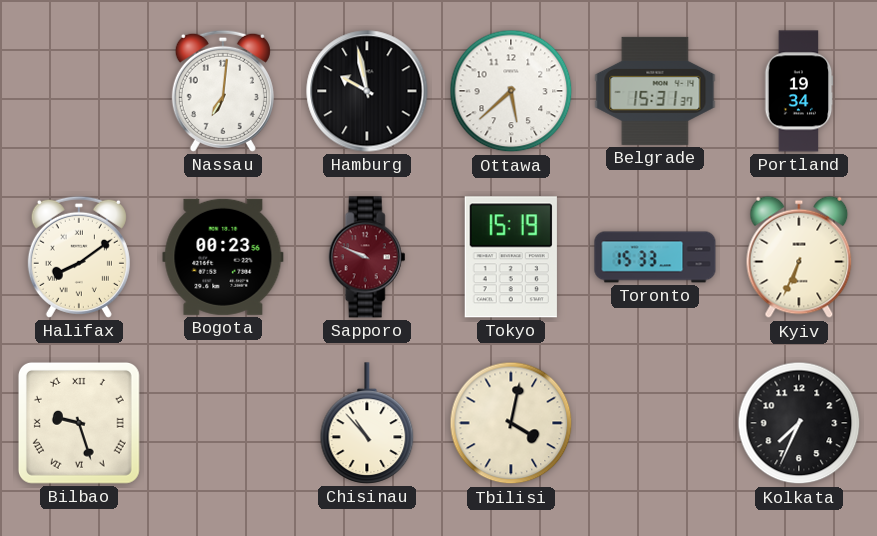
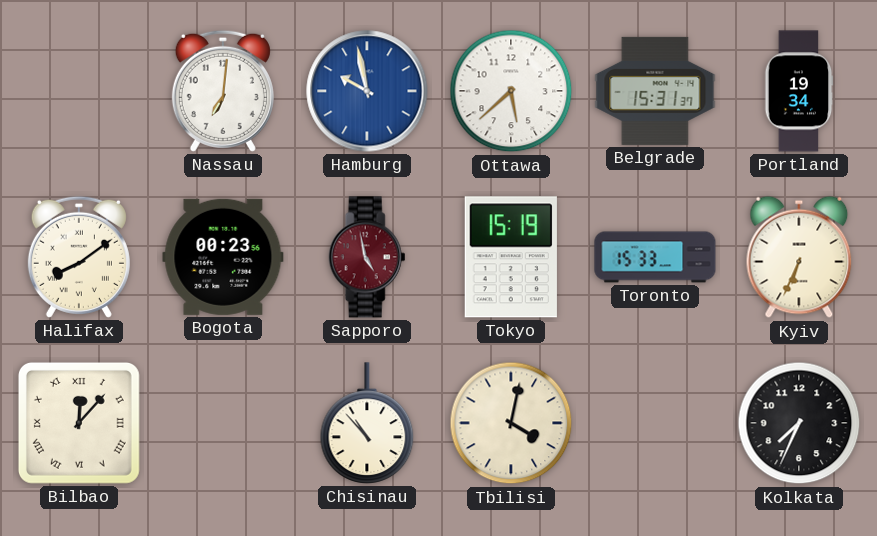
Hamburg dial: black -> blue (367, 91)
Sapporo: 9:49 -> 4:58 (367, 257)
Bilbao: 9:27 -> 12:07 (79, 423)
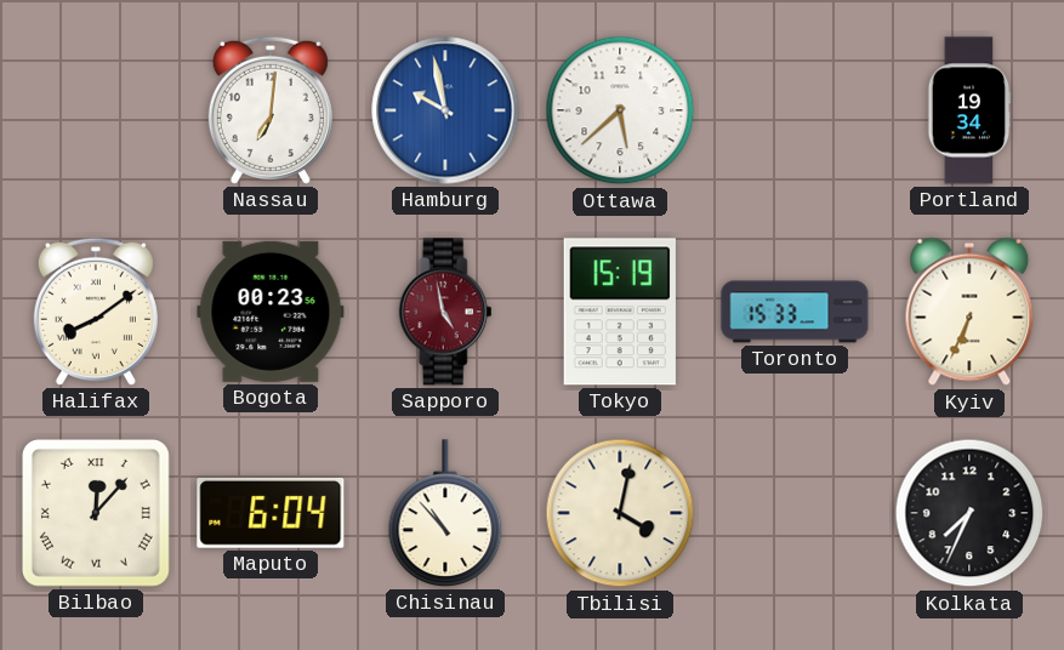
Belgrade: 15:31 -> none (655, 91)
Maputo: none -> 6:04 (271, 513)
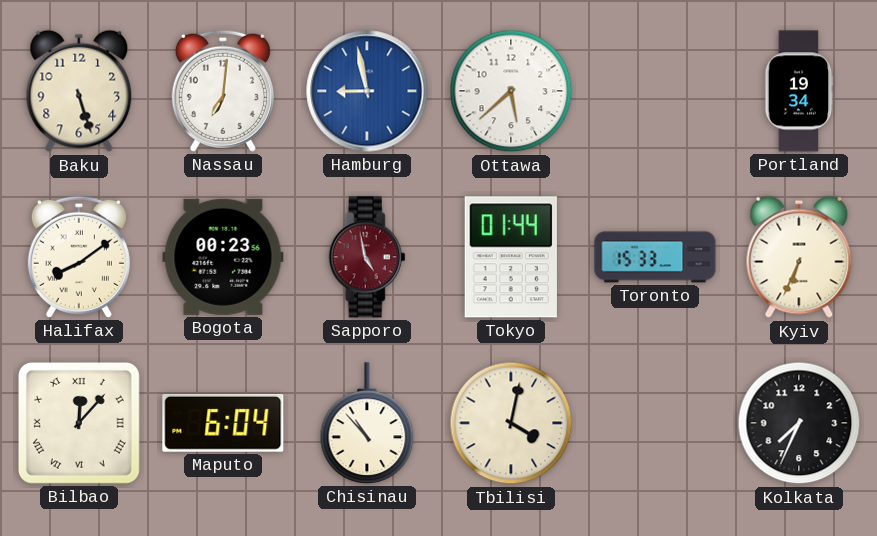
Baku: none -> 5:27 (79, 91)
Hamburg: 9:58 -> 8:58 (367, 91)
Tokyo: 15:19 -> 01:44 (511, 257)
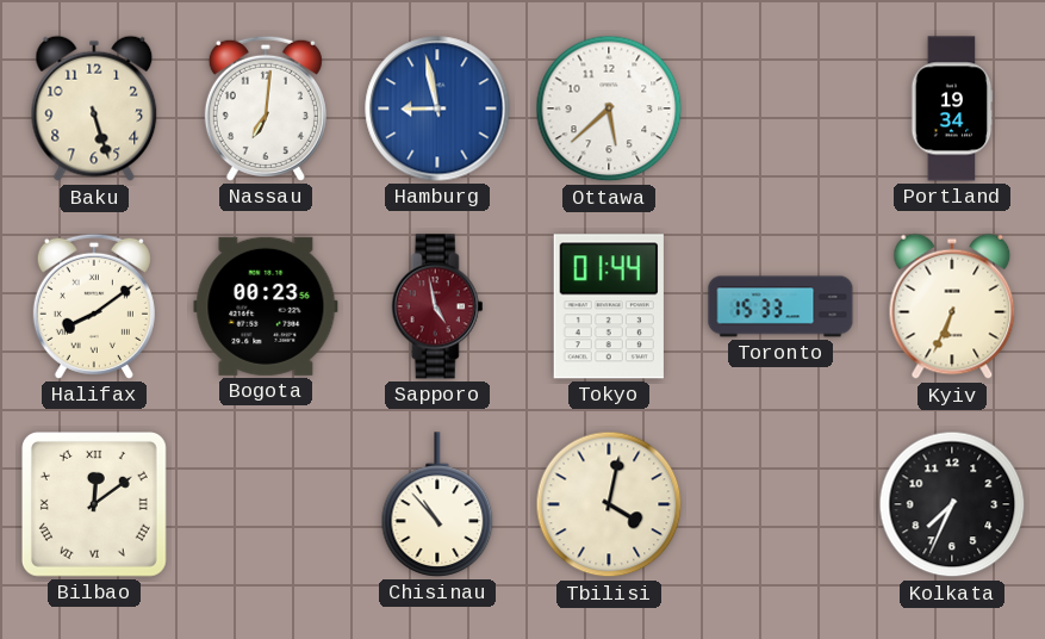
Bilbao: 12:07 -> 12:09 (94, 504)
Maputo: 6:04 -> none (223, 423)
